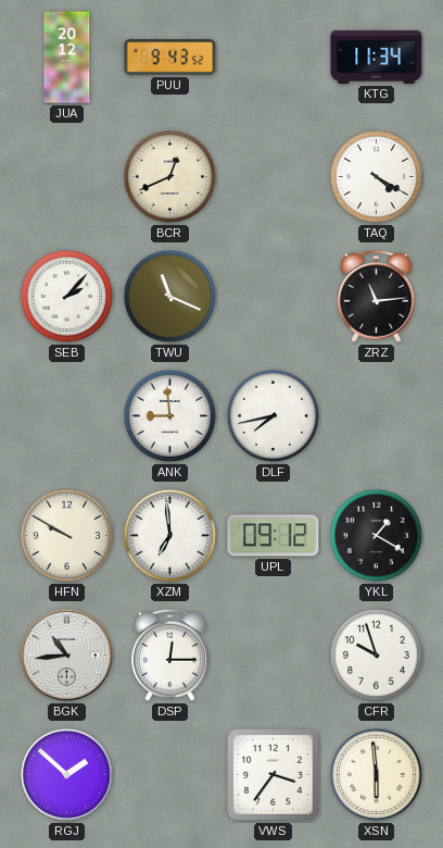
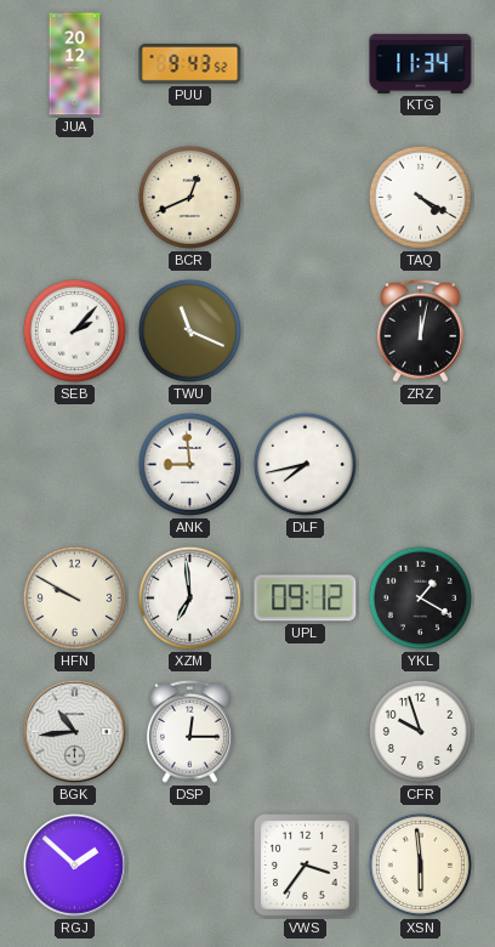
ZRZ: 11:14 -> 12:02 (420, 330)
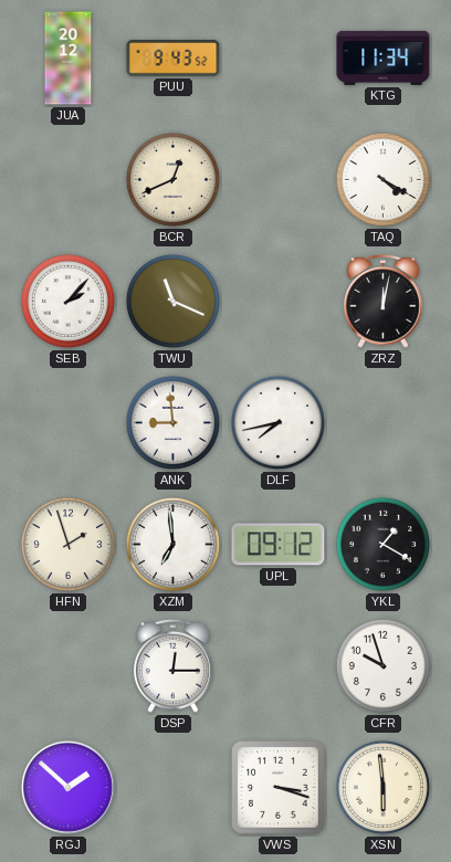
HFN: 9:50 -> 1:57 (67, 544)
BGK: 10:44 -> none (74, 731)
VWS: 3:36 -> 3:18 (279, 788)
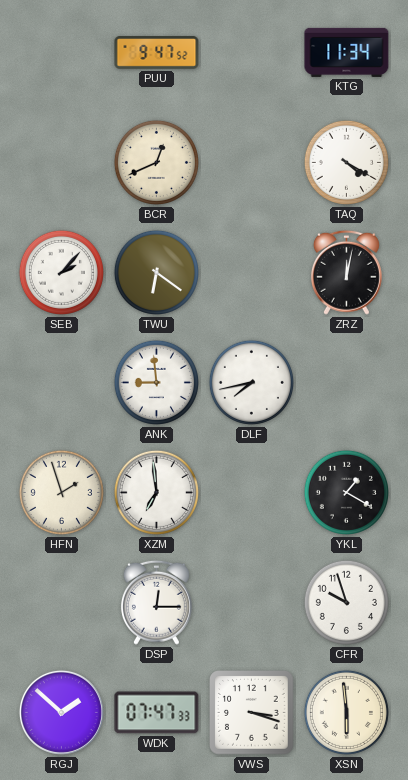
JUA: 20:12 -> none (69, 59)
PUU: 9:43 -> 9:47 (157, 53)
TWU: 11:19 -> 6:21 (156, 272)
UPL: 09:12 -> none (279, 545)
WDK: none -> 07:47 (157, 713)
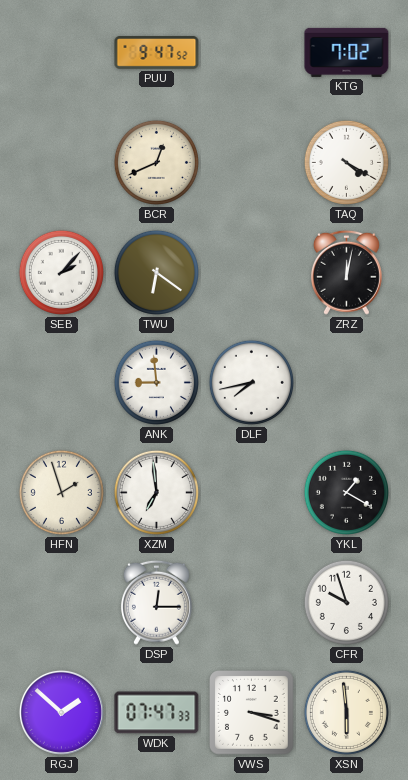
KTG: 11:34 -> 7:02 (347, 52)
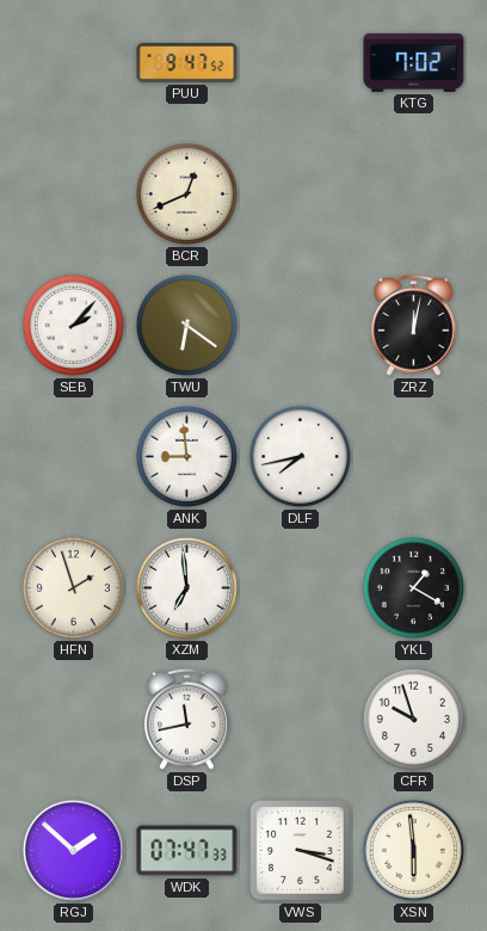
TAQ: 4:20 -> none (346, 162)
DSP: 12:15 -> 11:43 (186, 719)
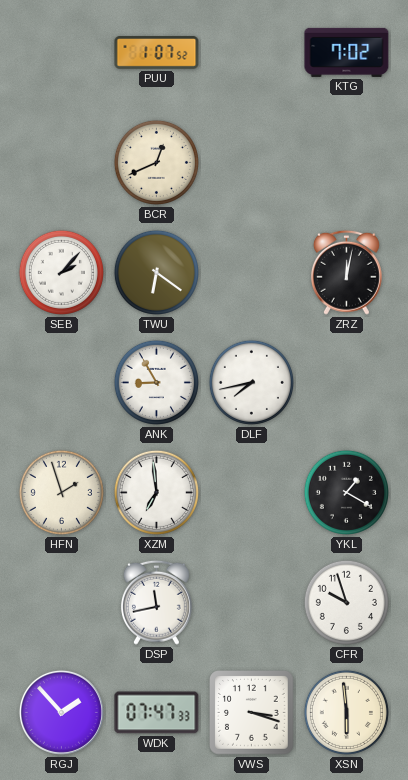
PUU: 9:47 -> 1:07 (157, 53)
ANK: 8:59 -> 8:55 (156, 382)
RGJ: 1:52 -> 1:53 (61, 712)
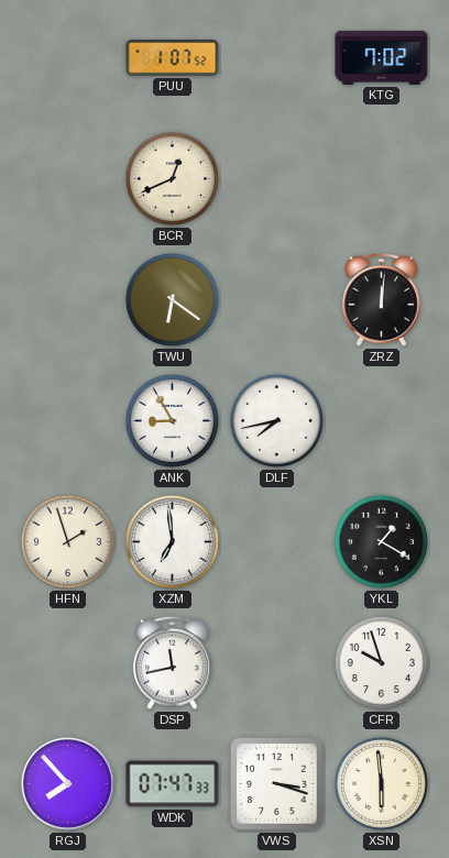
SEB: 2:07 -> none (61, 272)
ZRZ: 12:02 -> 12:01 (381, 299)
RGJ: 1:53 -> 7:53 (67, 783)
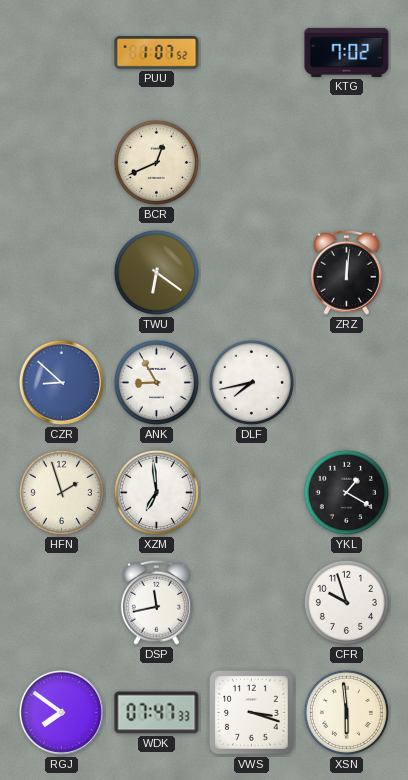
CZR: none -> 8:52 (61, 382)
RGJ: 7:53 -> 7:51 (61, 712)
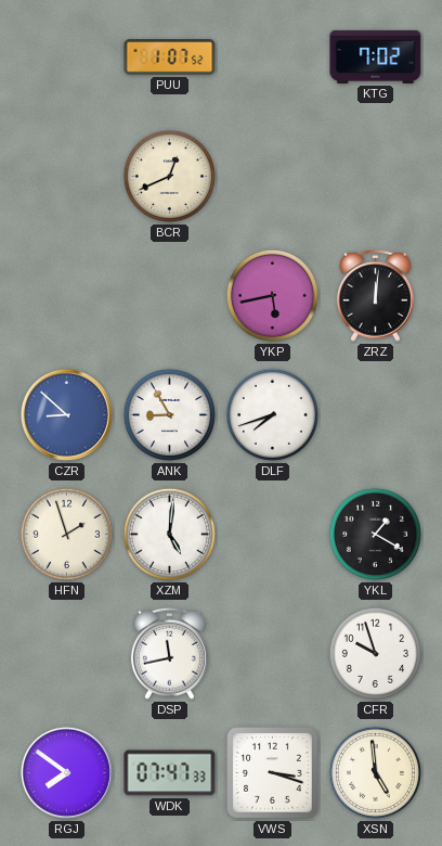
TWU: 6:21 -> none (156, 272)
YKP: none -> 5:43 (272, 295)
DLF: 7:43 -> 7:42 (272, 414)
XZM: 6:59 -> 5:01 (169, 534)
XSN: 5:59 -> 4:59 (375, 772)
